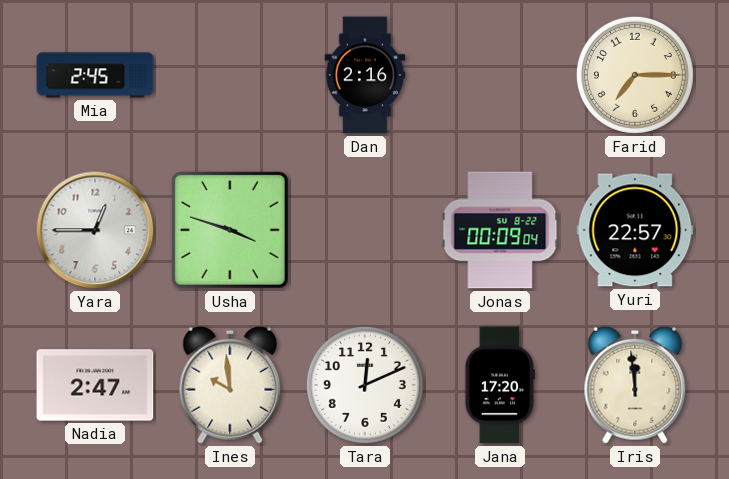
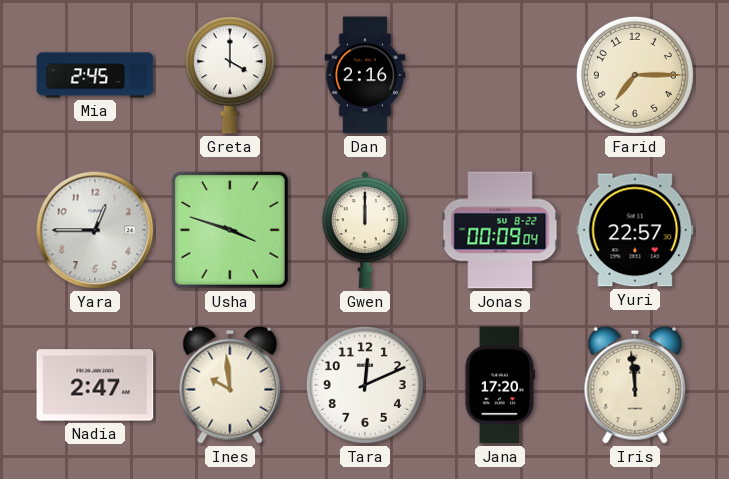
Greta: none -> 4:00 (230, 75)
Gwen: none -> 12:00 (365, 230)
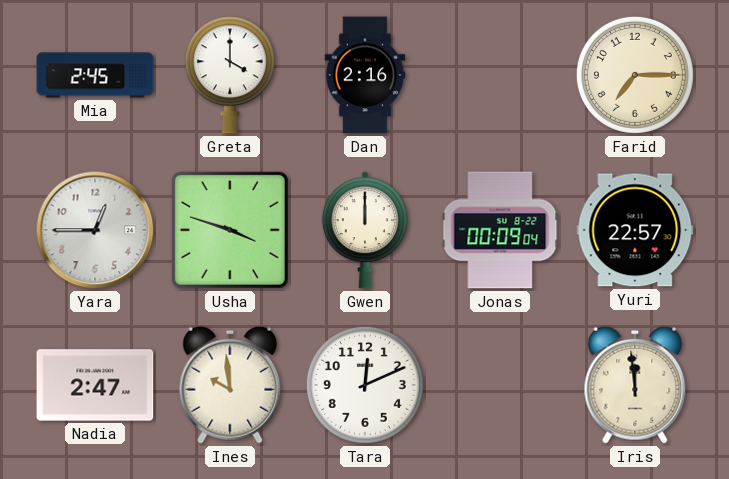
Jana: 17:20 -> none (500, 385)
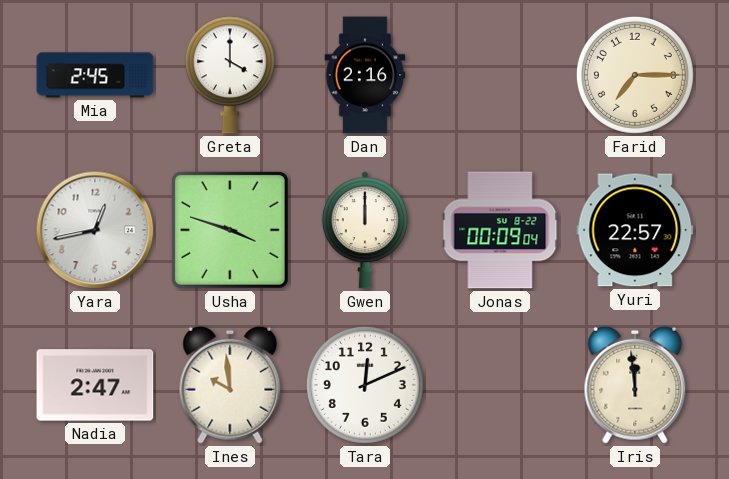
Yara: 12:45 -> 12:43 (95, 230)
